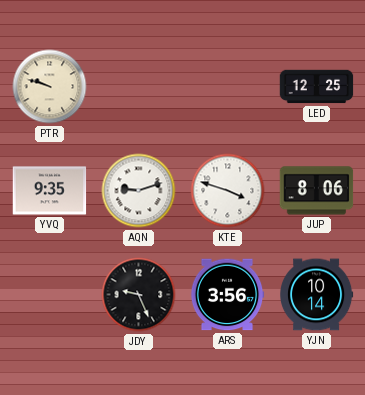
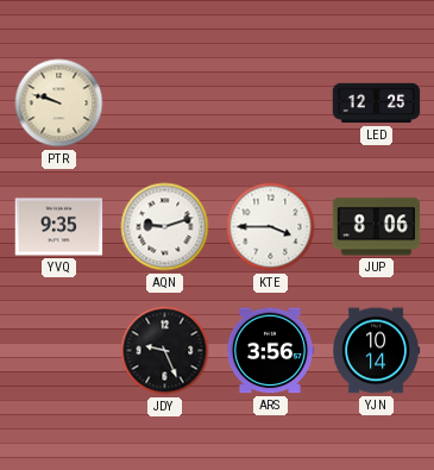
KTE: 3:48 -> 3:45 (271, 227)
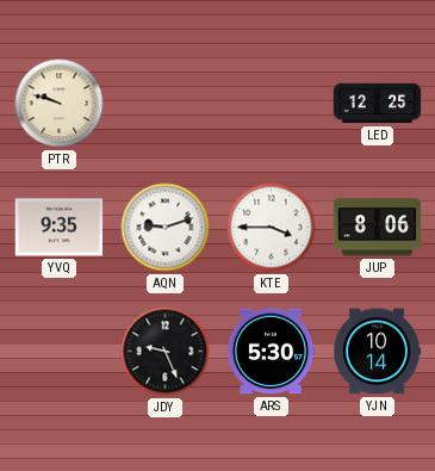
ARS: 3:56 -> 5:30 (271, 352)
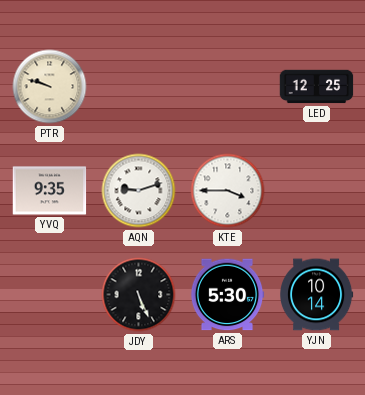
JUP: 8:06 -> none (378, 228)
JDY: 9:26 -> 5:26 (139, 295)
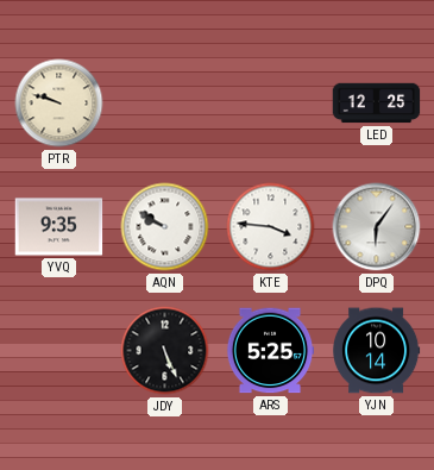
AQN: 9:12 -> 9:50 (165, 227)
KTE: 3:45 -> 3:46 (271, 227)
DPQ: none -> 6:06 (377, 227)
ARS: 5:30 -> 5:25 (270, 351)
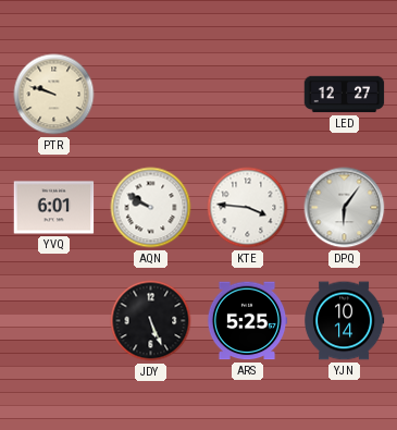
LED: 12:25 -> 12:27 (345, 95)
YVQ: 9:35 -> 6:01 (54, 208)
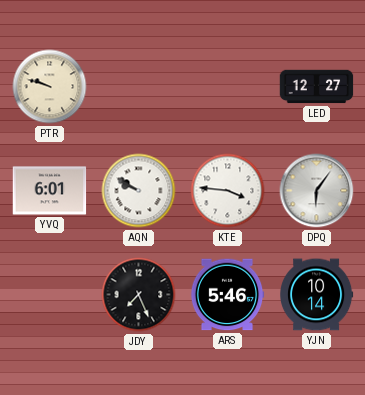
JDY: 5:26 -> 7:26 (139, 295)
ARS: 5:25 -> 5:46 (227, 295)
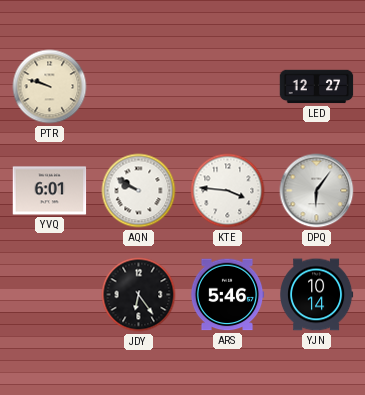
JDY: 7:26 -> 6:24 (139, 295)
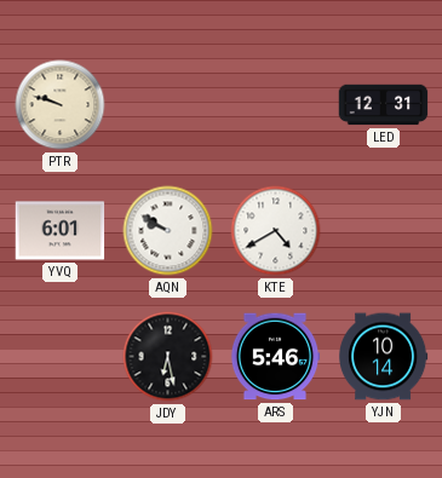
LED: 12:27 -> 12:31 (384, 105)
KTE: 3:46 -> 4:40 (276, 231)
DPQ: 6:06 -> none (317, 191)
JDY: 6:24 -> 6:28 (168, 357)
